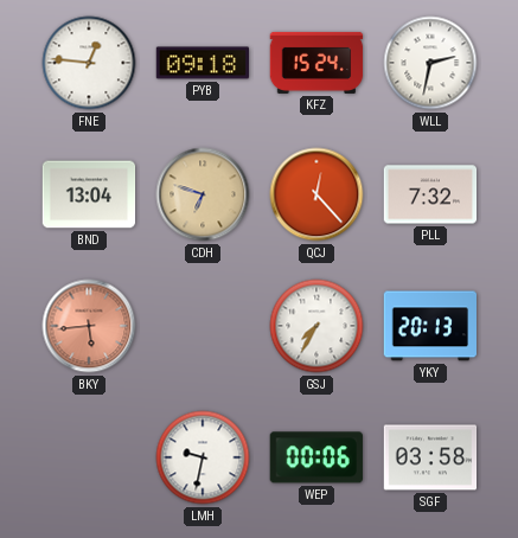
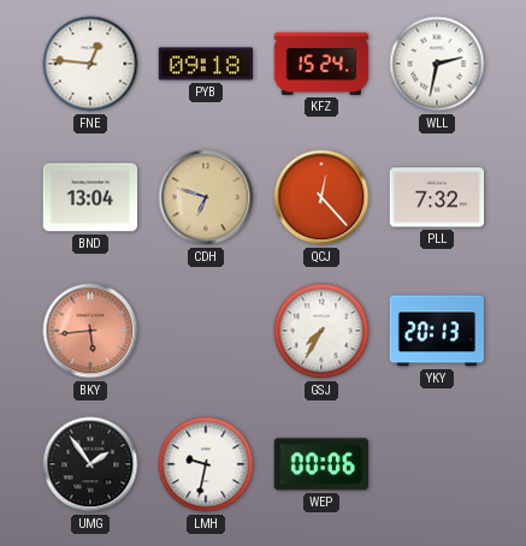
UMG: none -> 1:54 (90, 464)
SGF: 03:58 -> none (430, 457)
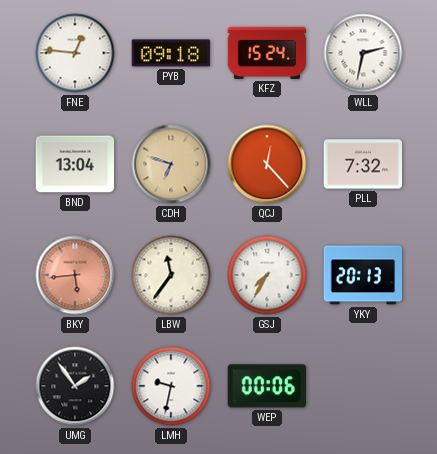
LBW: none -> 11:36 (171, 275)
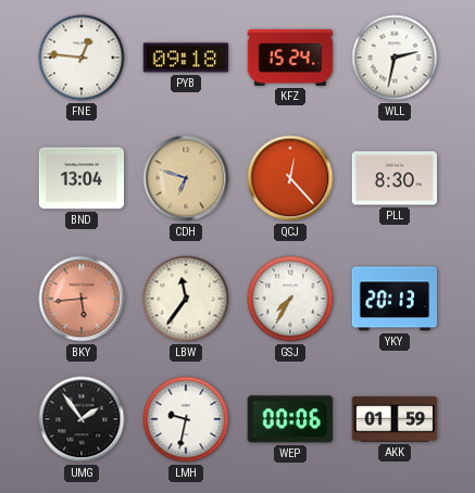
PLL: 7:32 -> 8:30 (395, 178)
AKK: none -> 01:59 (395, 419)
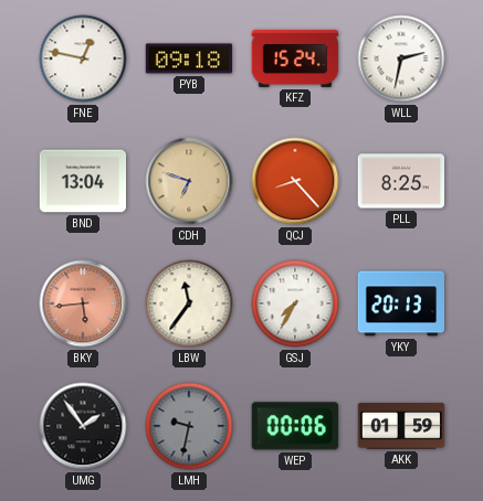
FNE: 12:46 -> 12:47 (83, 58)
QCJ: 12:23 -> 8:23 (295, 181)
PLL: 8:30 -> 8:25 (401, 181)
LMH dial: white -> grey (189, 426)
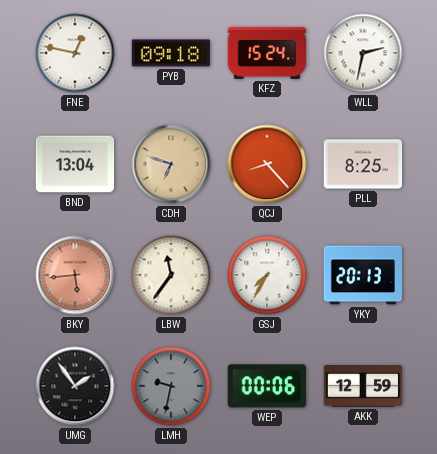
AKK: 01:59 -> 12:59 (363, 386)
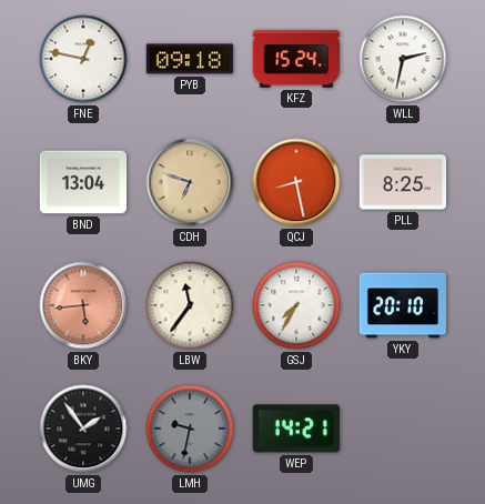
QCJ: 8:23 -> 8:28 (296, 182)
YKY: 20:13 -> 20:10 (402, 305)
WEP: 00:06 -> 14:21 (296, 429)
AKK: 12:59 -> none (363, 386)
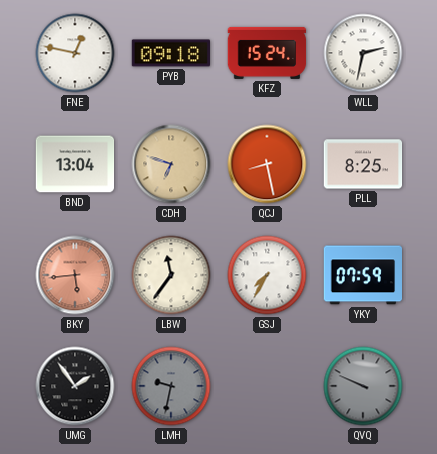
YKY: 20:10 -> 07:59 (362, 275)
WEP: 14:21 -> none (296, 429)
QVQ: none -> 9:49 (363, 386)
